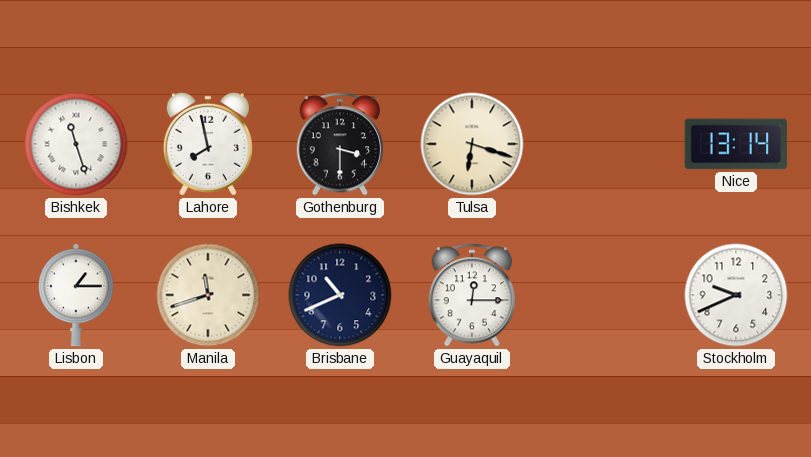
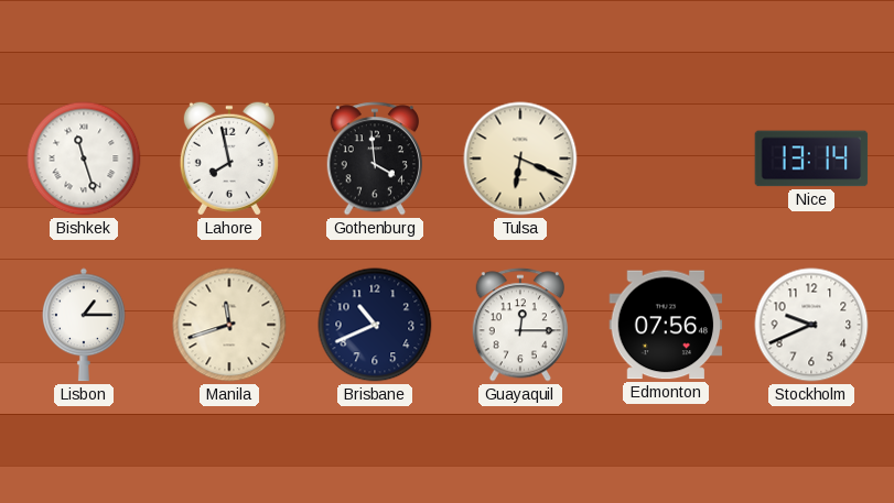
Gothenburg: 3:30 -> 3:59 (374, 158)
Tulsa: 6:18 -> 6:19 (520, 158)
Edmonton: none -> 07:56 (666, 325)
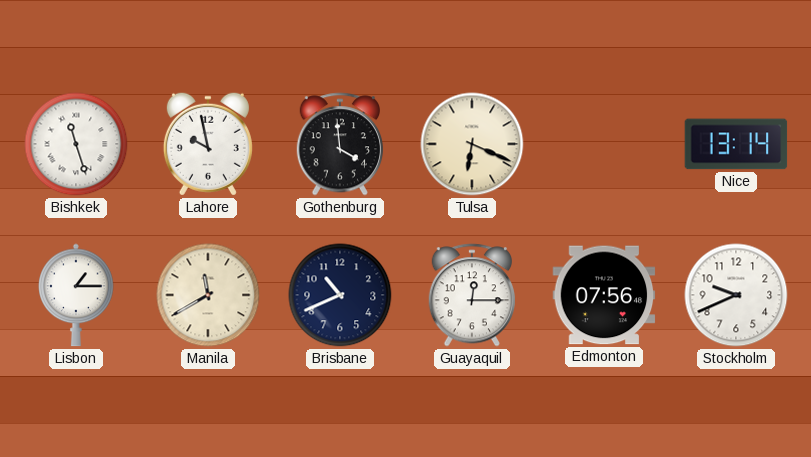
Lahore: 7:58 -> 9:58 (208, 144)
Manila: 11:42 -> 11:40 (208, 295)
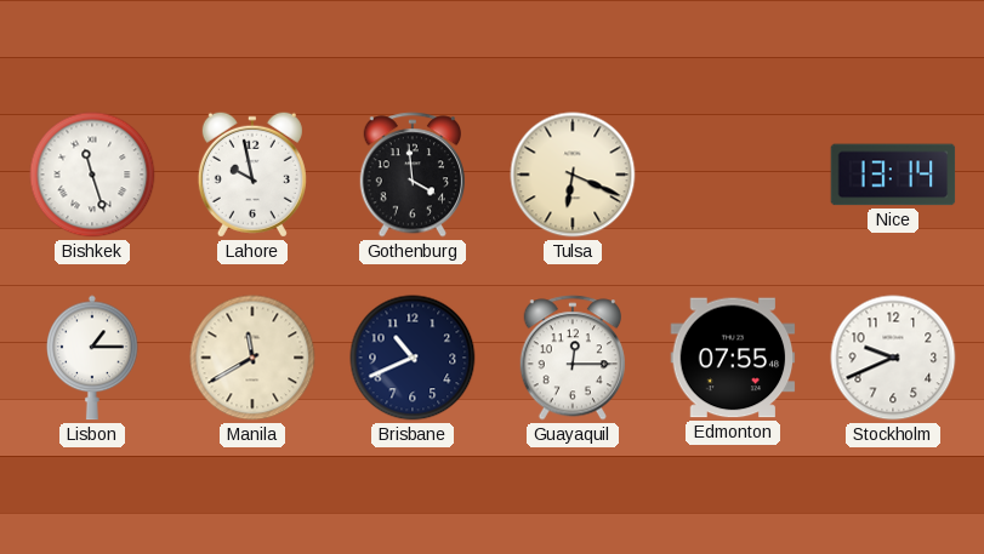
Edmonton: 07:56 -> 07:55 (733, 358)
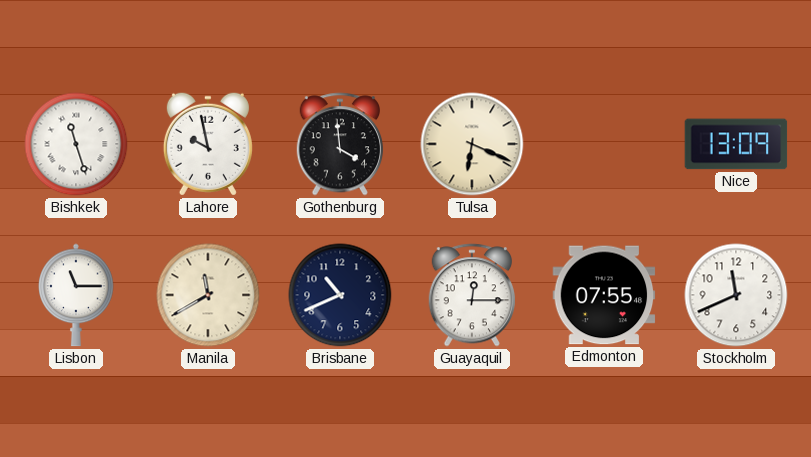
Nice: 13:14 -> 13:09 (736, 144)
Lisbon: 1:15 -> 11:15 (76, 295)
Stockholm: 9:41 -> 11:41 (736, 295)
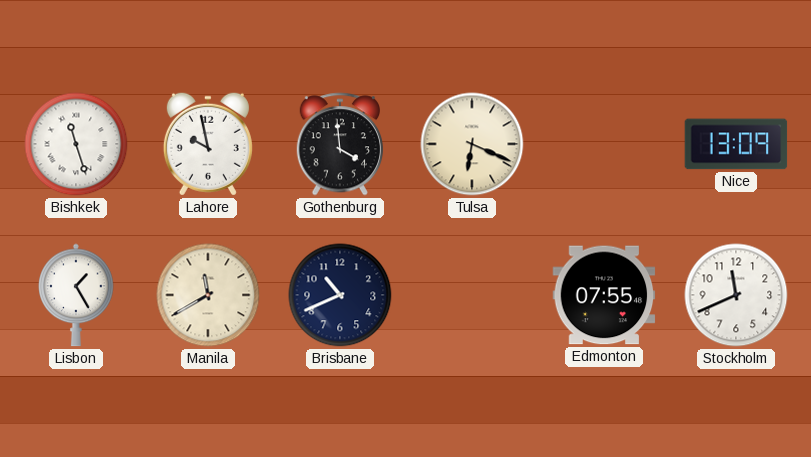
Lisbon: 11:15 -> 1:25 (76, 295)
Guayaquil: 12:15 -> none (471, 295)
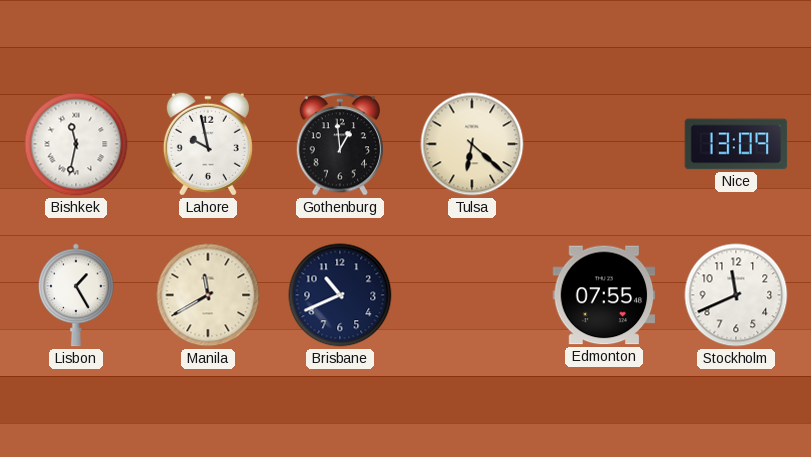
Bishkek: 11:27 -> 11:32 (76, 144)
Gothenburg: 3:59 -> 12:59 (339, 144)
Tulsa: 6:19 -> 6:22 (472, 144)
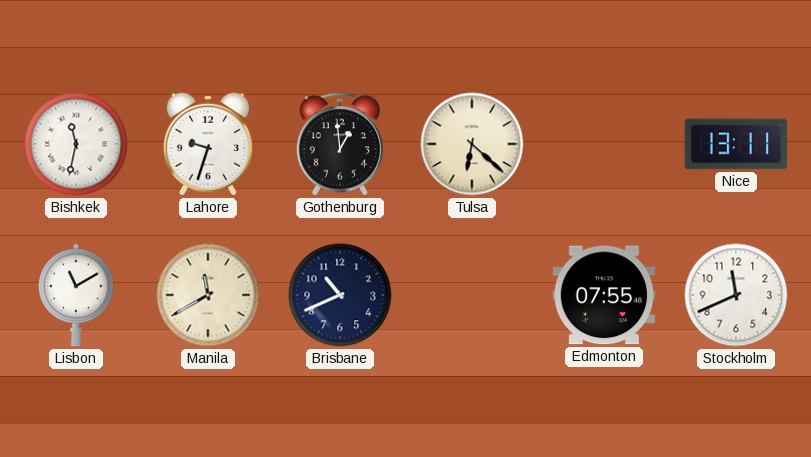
Lahore: 9:58 -> 9:33 (208, 144)
Nice: 13:09 -> 13:11 (736, 144)
Lisbon: 1:25 -> 11:10 (76, 295)
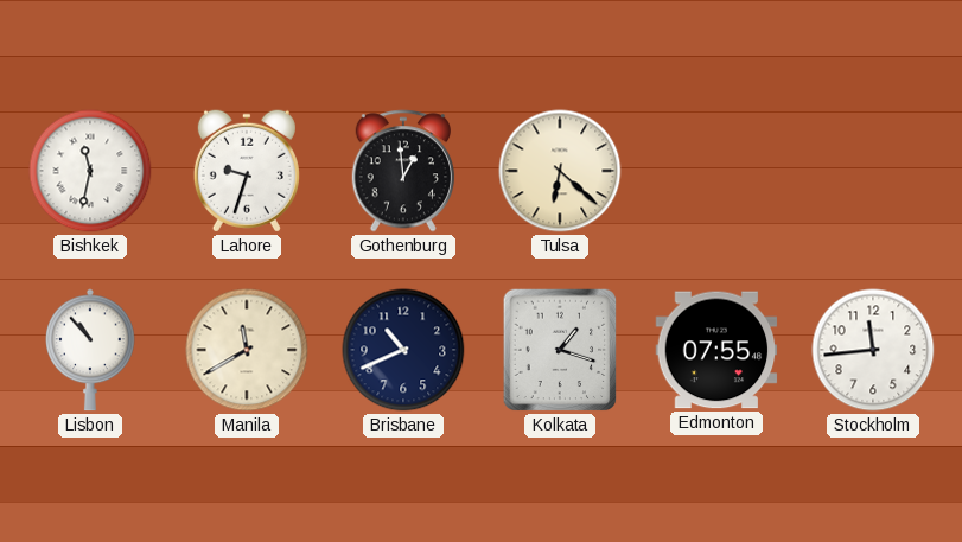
Nice: 13:11 -> none (736, 144)
Lisbon: 11:10 -> 10:53 (90, 350)
Kolkata: none -> 1:18 (560, 350)
Stockholm: 11:41 -> 11:44 (873, 350)
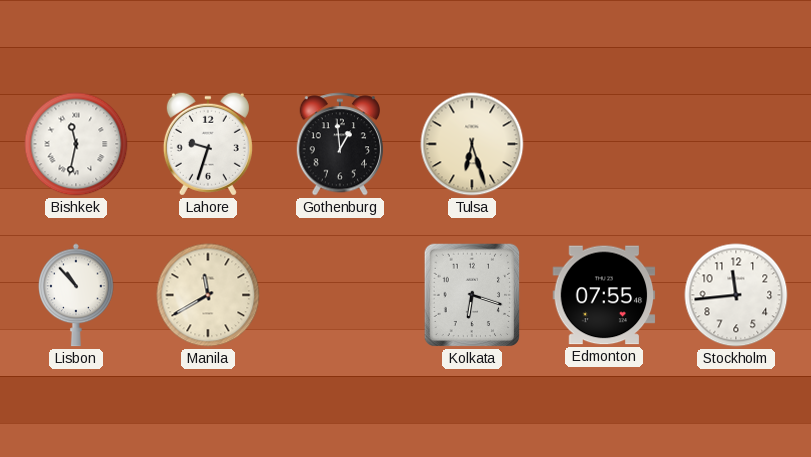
Tulsa: 6:22 -> 6:27 (472, 144)
Brisbane: 10:41 -> none (403, 350)
Kolkata: 1:18 -> 6:18 (472, 295)
